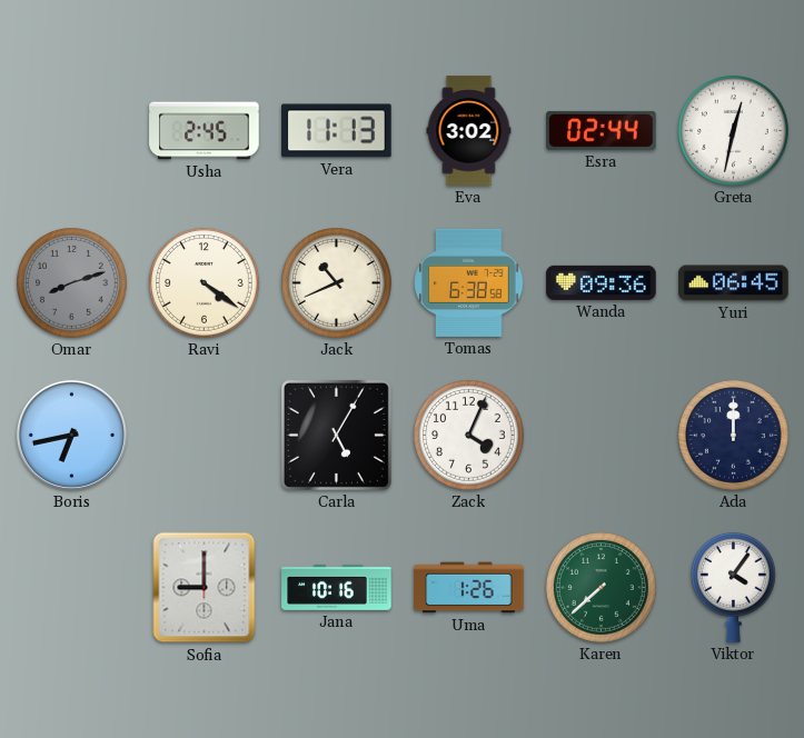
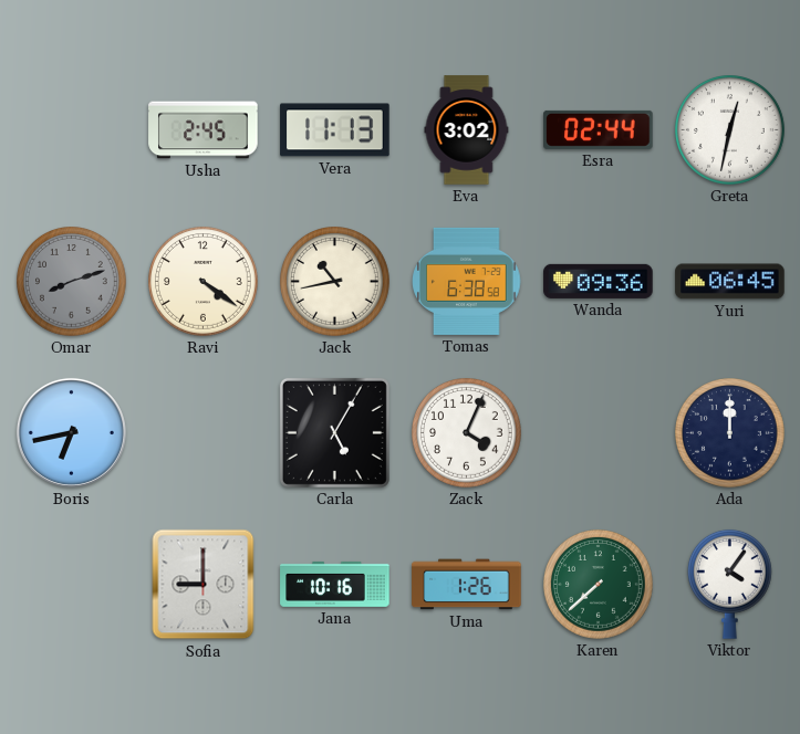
Jack: 10:41 -> 10:43 (335, 282)
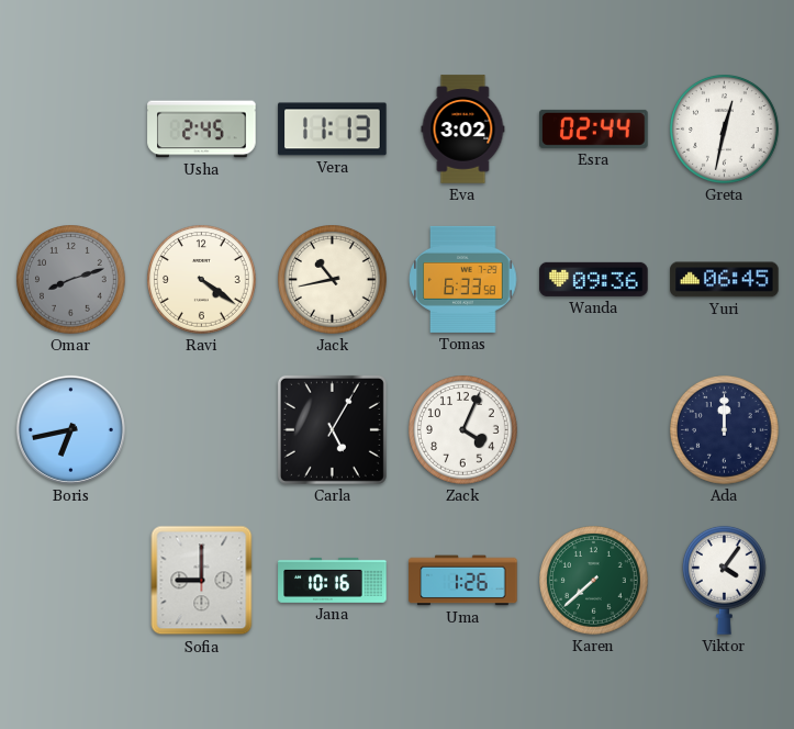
Tomas: 6:38 -> 6:33 (463, 279)
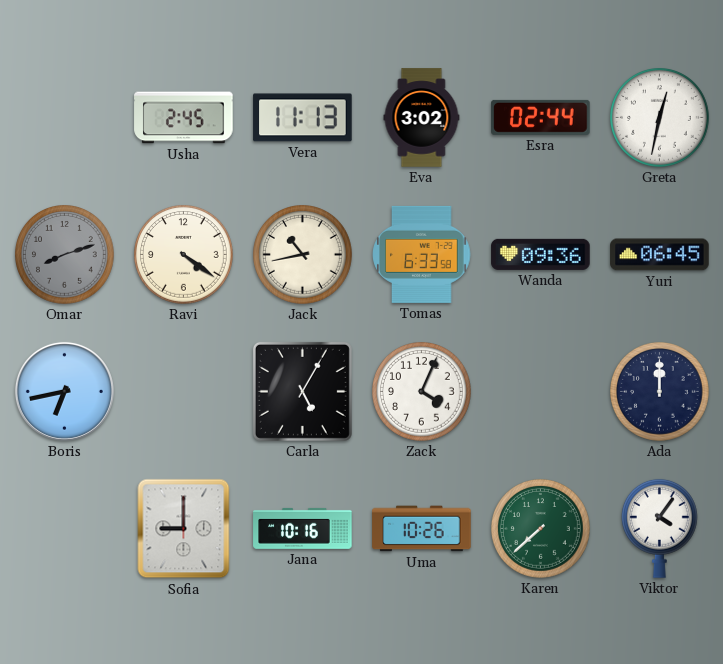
Uma: 1:26 -> 10:26 (422, 529)
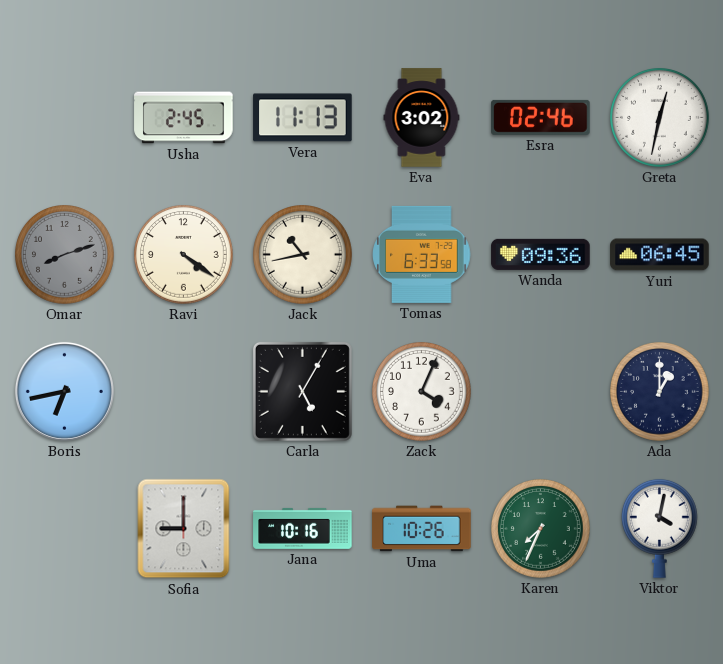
Esra: 02:44 -> 02:46 (541, 117)
Ada: 12:00 -> 1:00 (660, 392)
Karen: 7:38 -> 7:34 (541, 529)
Viktor: 4:06 -> 4:02 (659, 528)
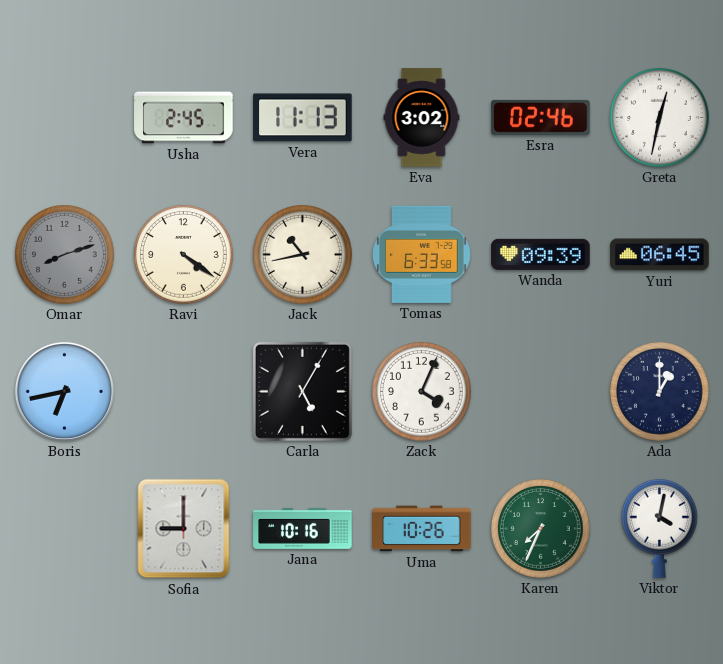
Wanda: 09:36 -> 09:39 (541, 254)
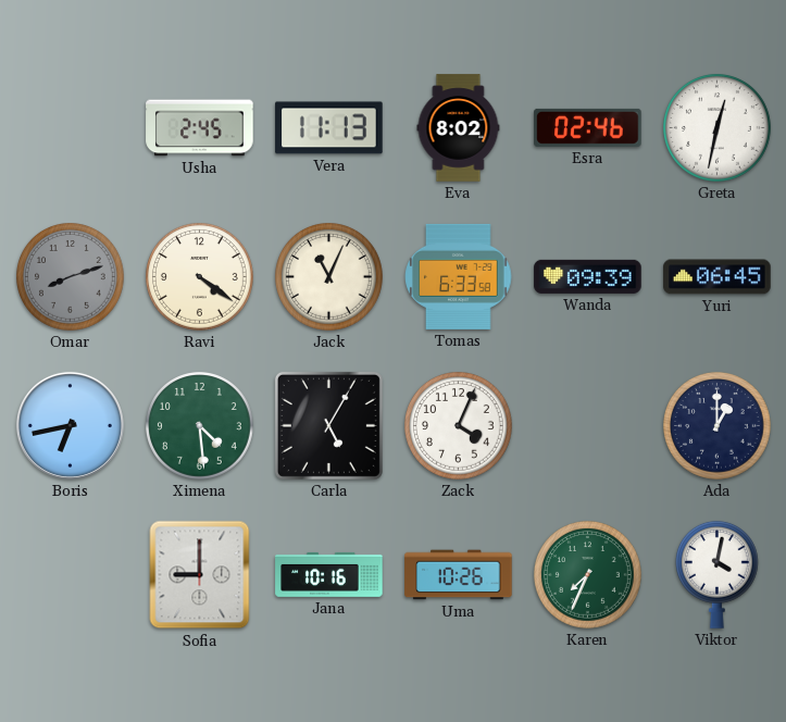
Eva: 3:02 -> 8:02 (459, 128)
Jack: 10:43 -> 11:04 (329, 277)
Ximena: none -> 4:29 (200, 426)
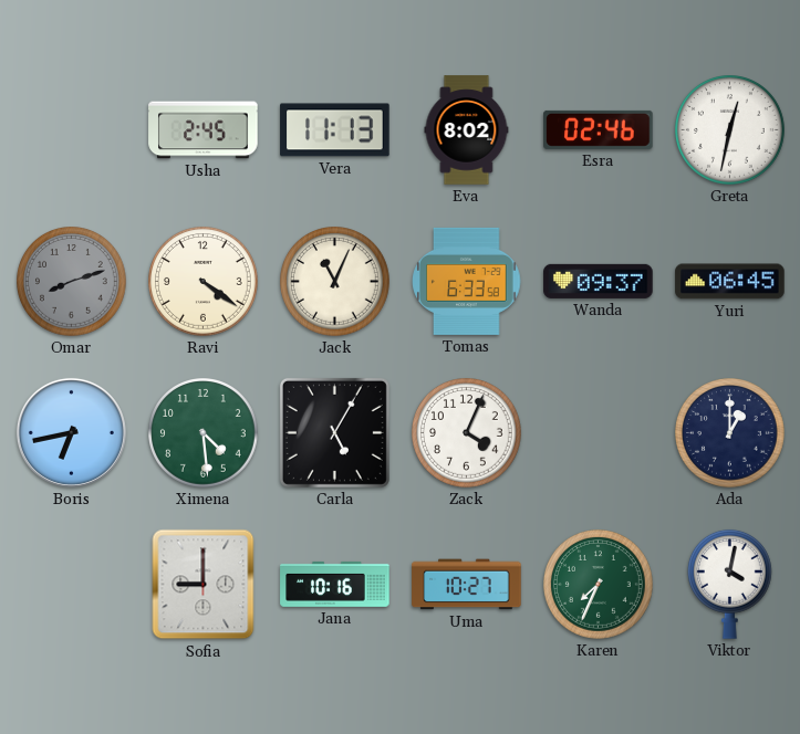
Wanda: 09:39 -> 09:37 (599, 281)
Uma: 10:26 -> 10:27 (467, 585)
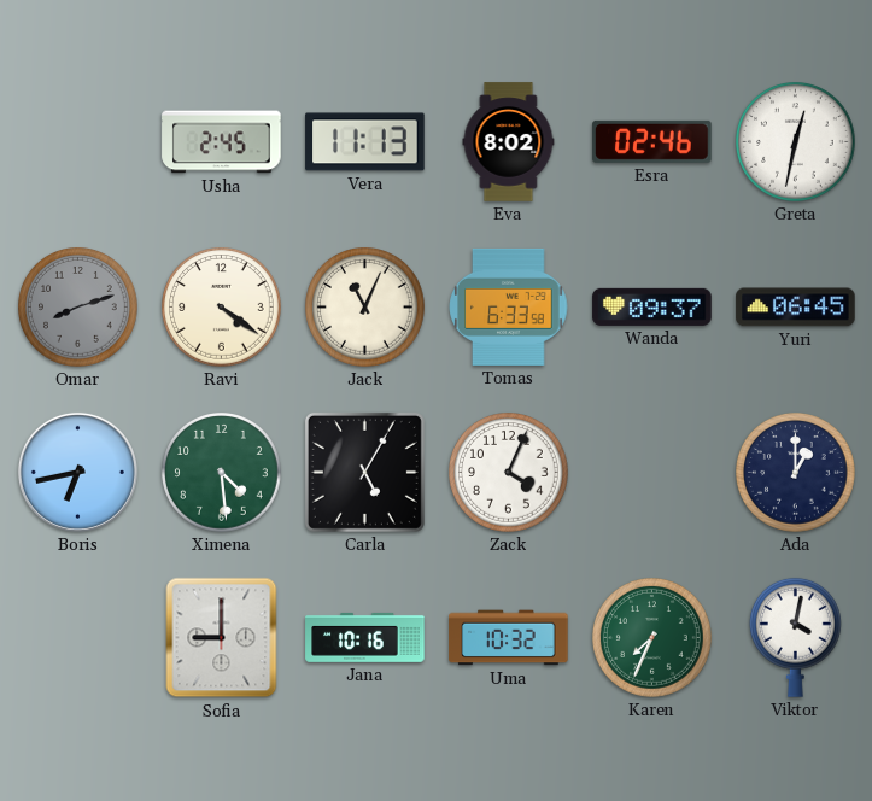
Uma: 10:27 -> 10:32 (509, 638)
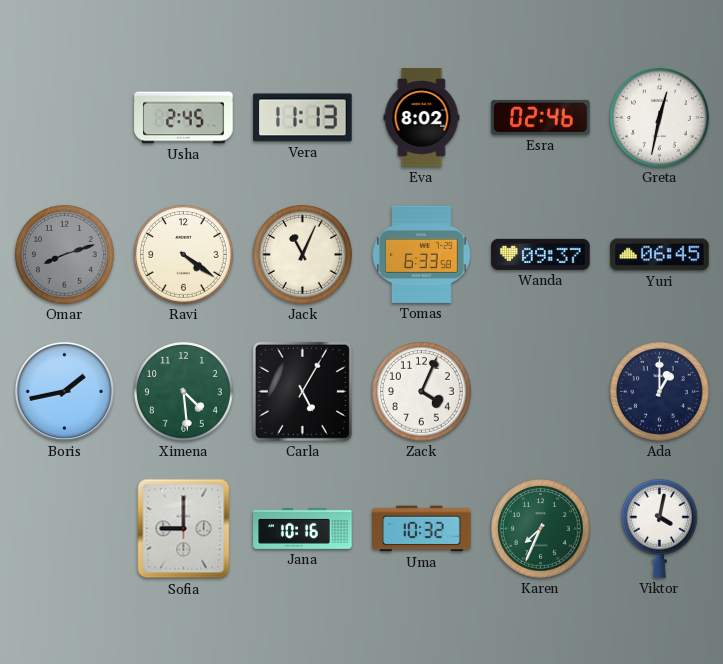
Boris: 6:43 -> 1:43 (64, 391)
